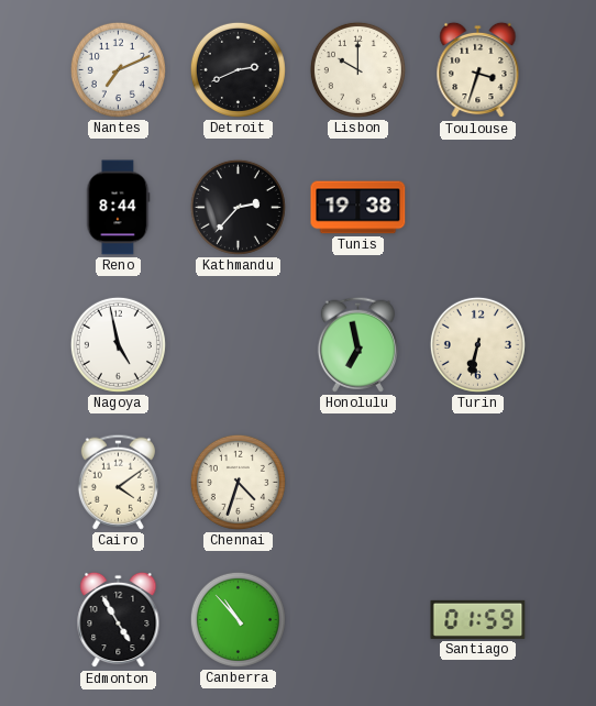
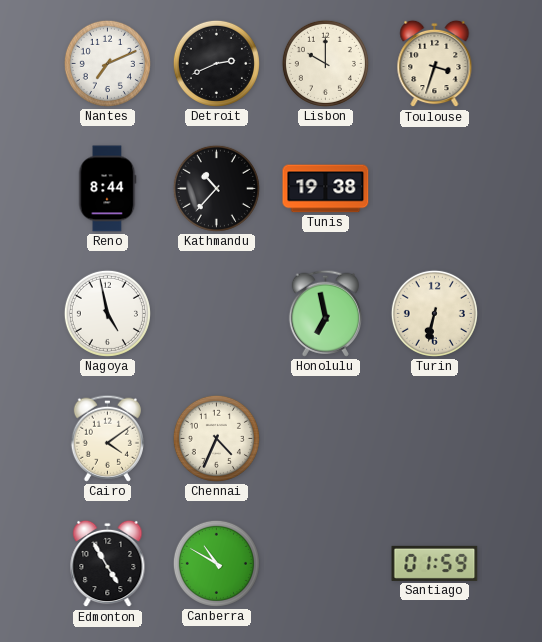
Kathmandu: 2:37 -> 10:37 (216, 188)
Chennai: 4:33 -> 4:34 (216, 438)
Canberra: 10:53 -> 10:50 (216, 563)
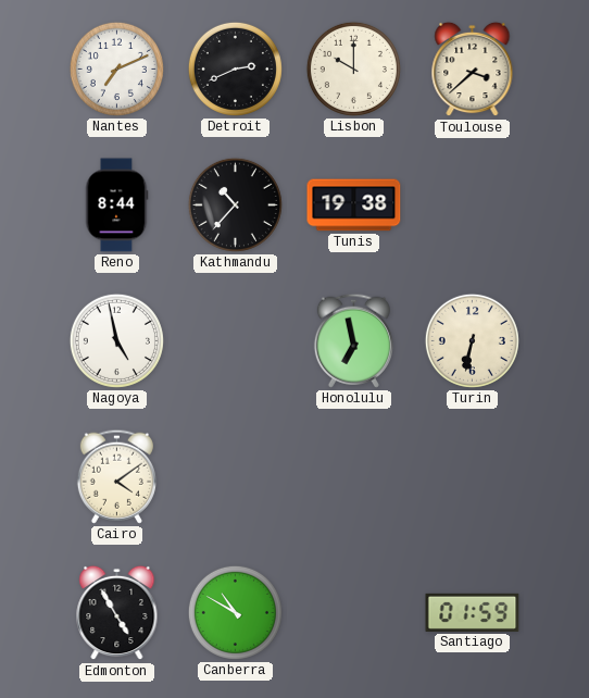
Toulouse: 3:33 -> 3:38 (473, 70)
Chennai: 4:34 -> none (216, 438)
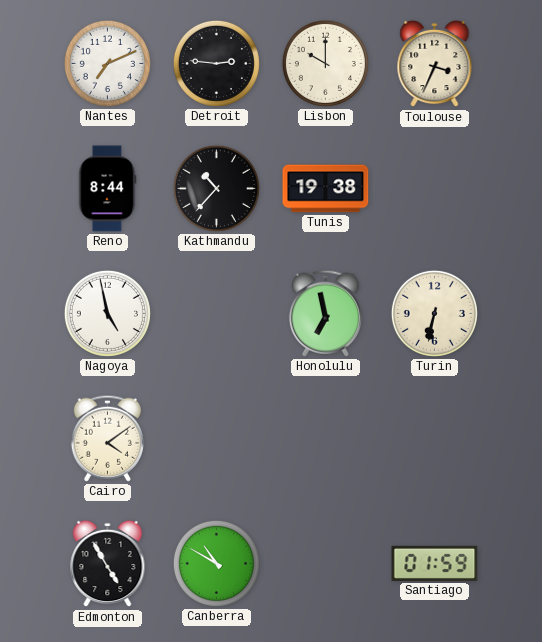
Detroit: 2:41 -> 2:46 (216, 63)
Toulouse: 3:38 -> 3:34 (435, 64)
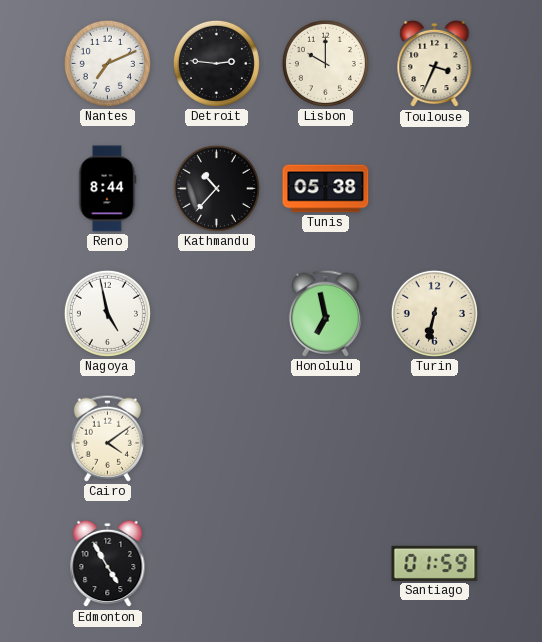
Tunis: 19:38 -> 05:38 (326, 189)
Canberra: 10:50 -> none (216, 563)
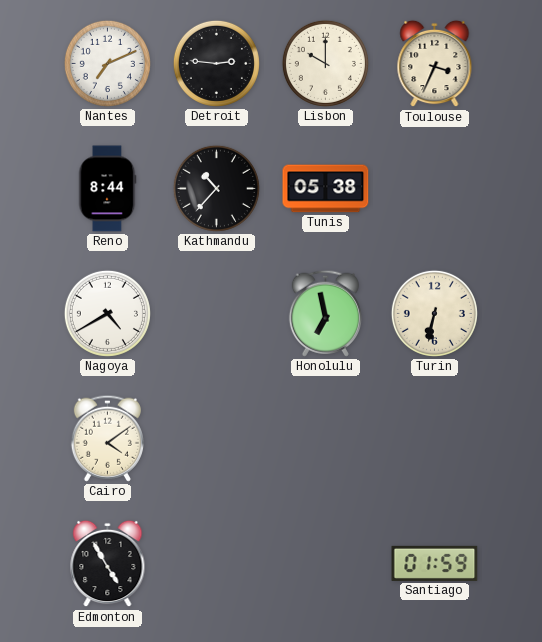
Nagoya: 4:58 -> 4:40 (107, 313)
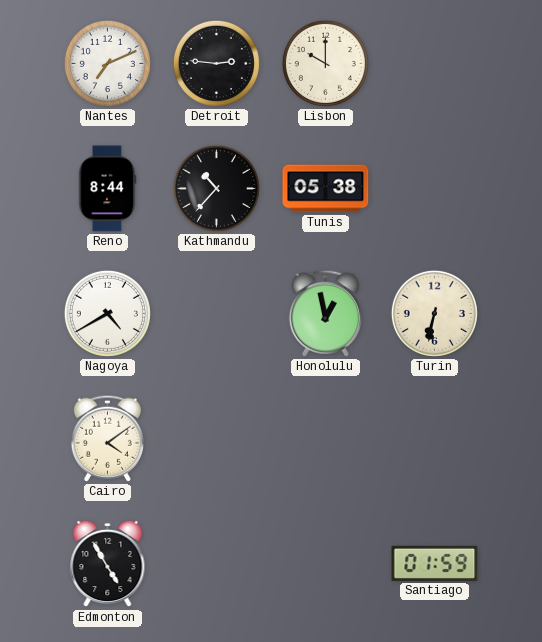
Toulouse: 3:34 -> none (435, 64)
Honolulu: 6:58 -> 12:58 (325, 313)
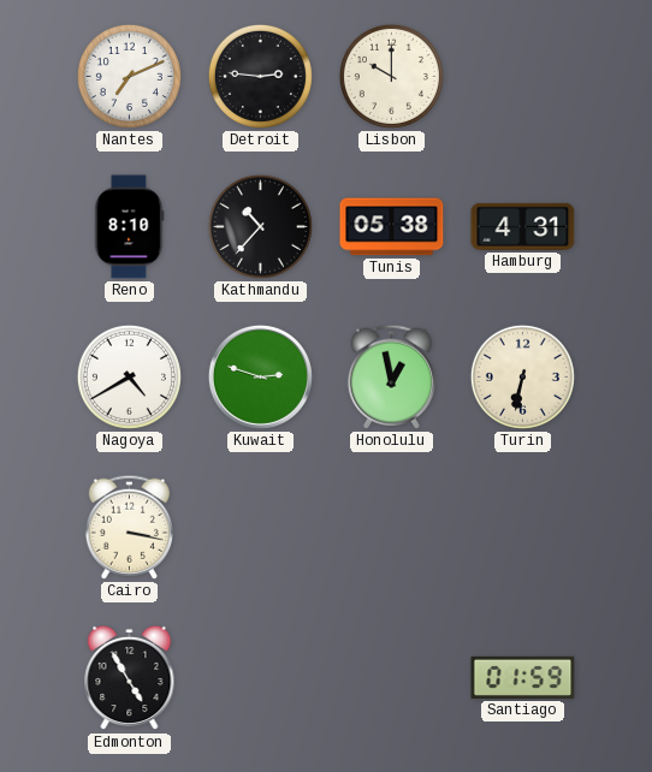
Reno: 8:44 -> 8:10 (129, 227)
Hamburg: none -> 4:31 (523, 226)
Kuwait: none -> 2:48 (260, 376)
Cairo: 4:09 -> 3:17 (129, 527)
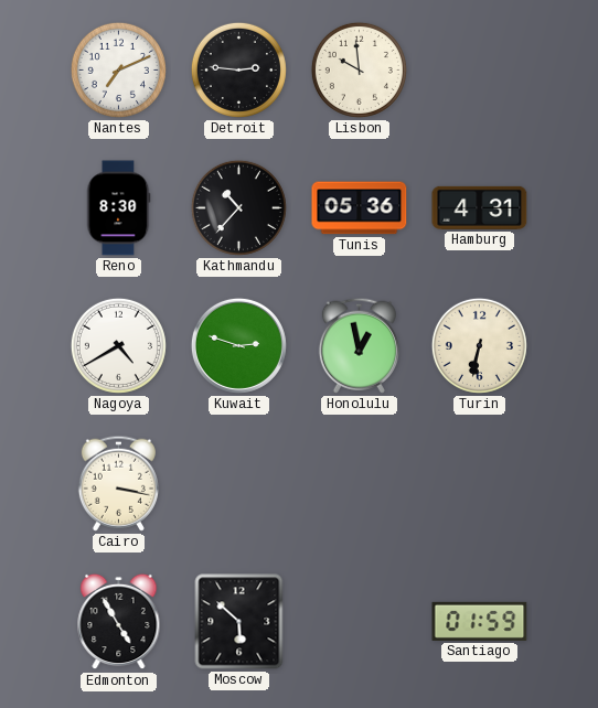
Lisbon: 10:00 -> 9:59 (359, 69)
Reno: 8:10 -> 8:30 (118, 208)
Tunis: 05:38 -> 05:36 (360, 208)
Moscow: none -> 5:52 (239, 622)
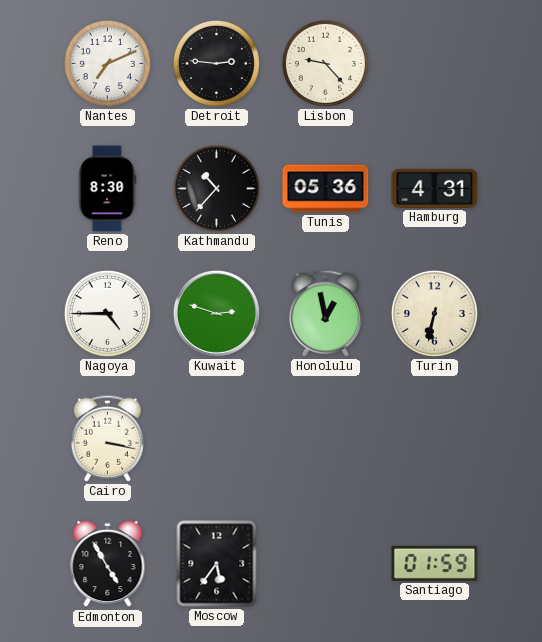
Lisbon: 9:59 -> 9:23 (325, 63)
Nagoya: 4:40 -> 4:45 (107, 313)
Moscow: 5:52 -> 5:36 (217, 564)
